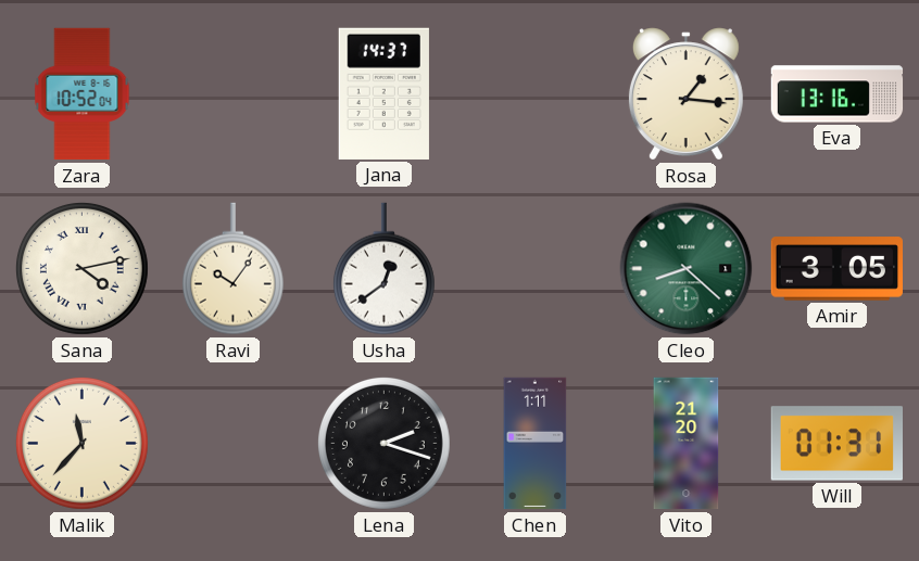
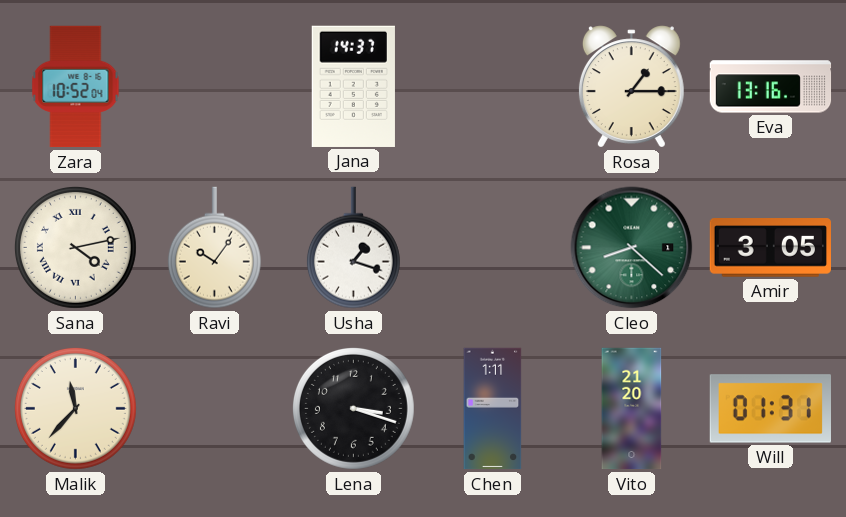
Rosa: 1:16 -> 1:15 (631, 87)
Usha: 12:39 -> 1:18 (353, 248)
Lena: 2:18 -> 3:18 (353, 408)
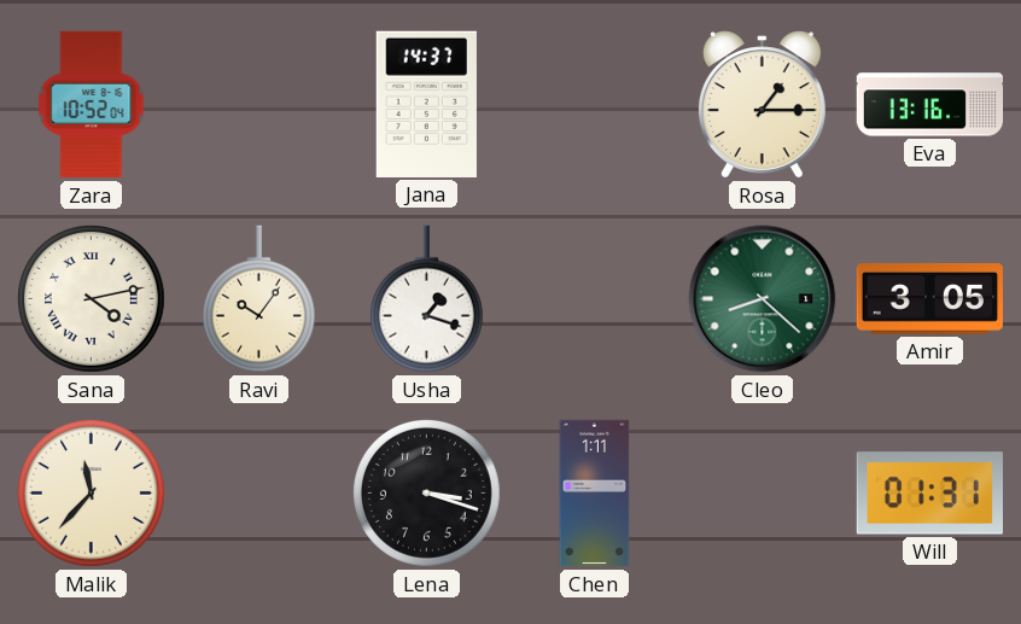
Vito: 21:20 -> none (632, 409)
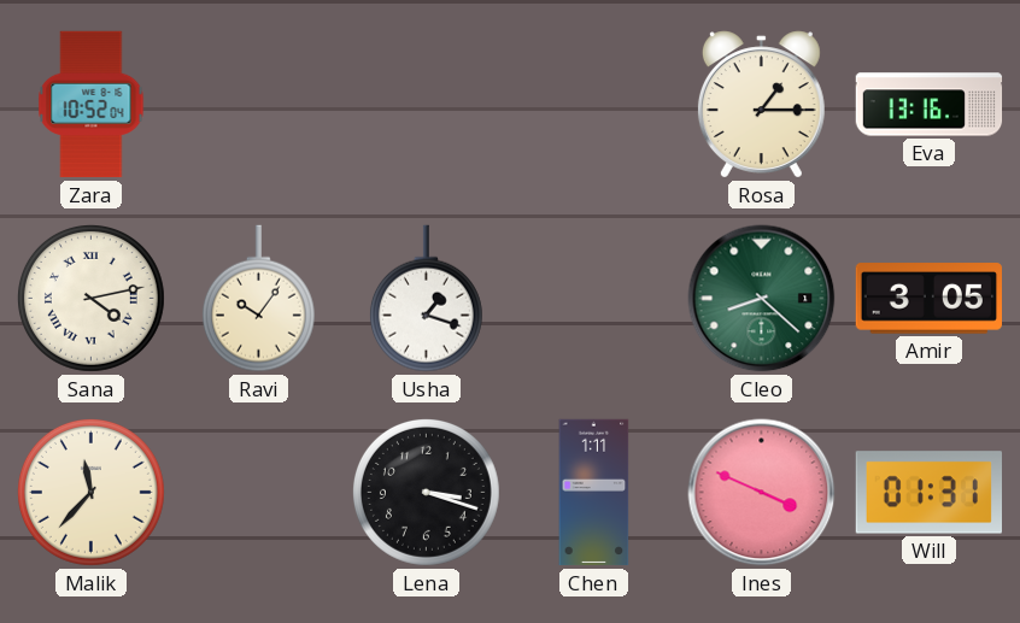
Jana: 14:37 -> none (426, 104)
Ines: none -> 3:49 (762, 493)
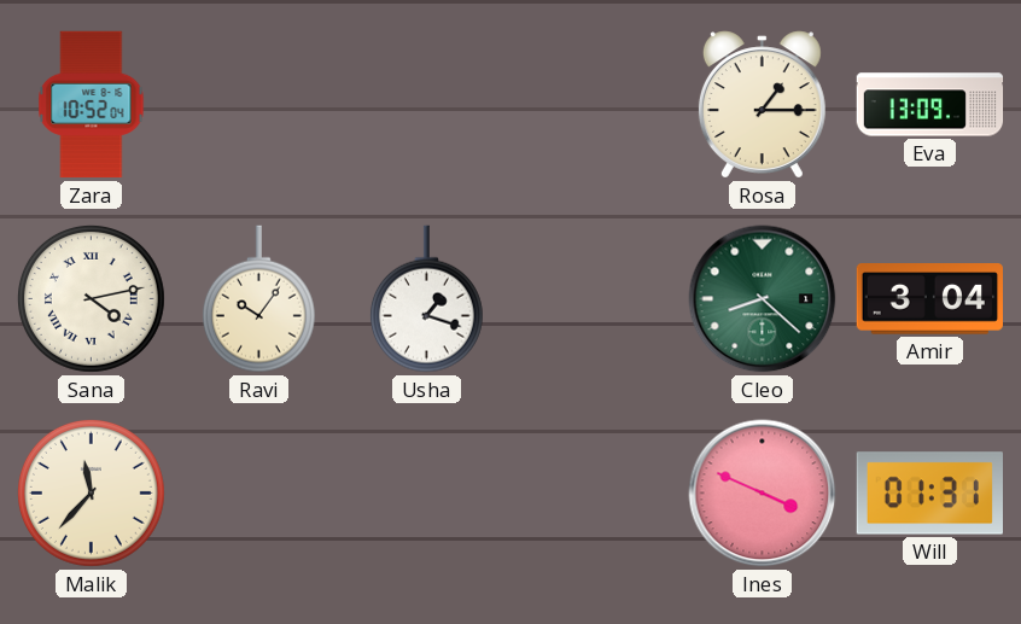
Eva: 13:16 -> 13:09 (930, 105)
Amir: 3:05 -> 3:04 (929, 299)
Lena: 3:18 -> none (426, 492)
Chen: 1:11 -> none (594, 493)
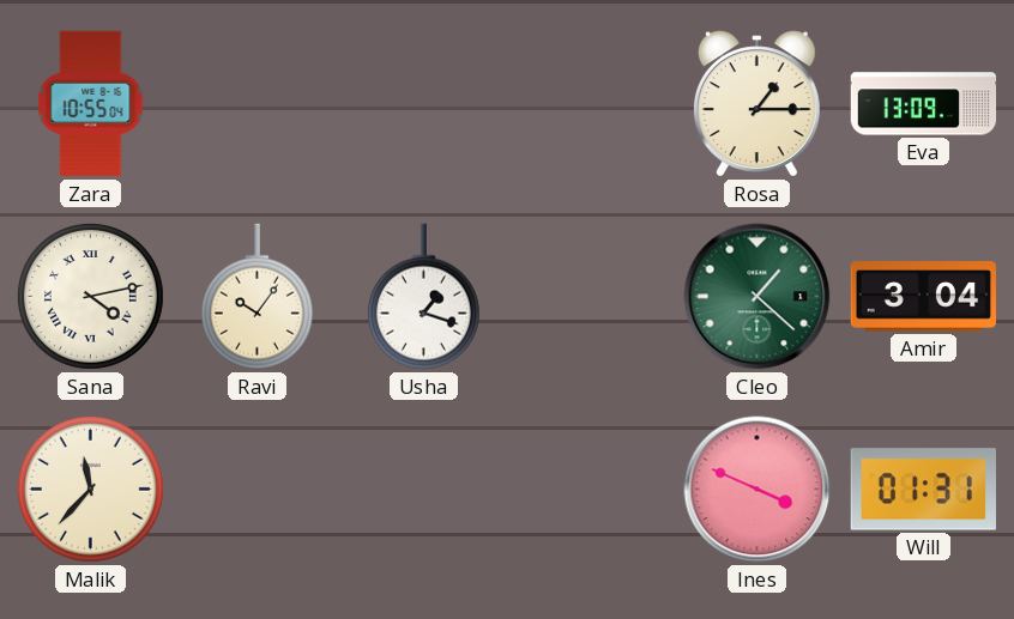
Zara: 10:52 -> 10:55 (91, 104)
Cleo: 8:22 -> 1:22 (758, 297)
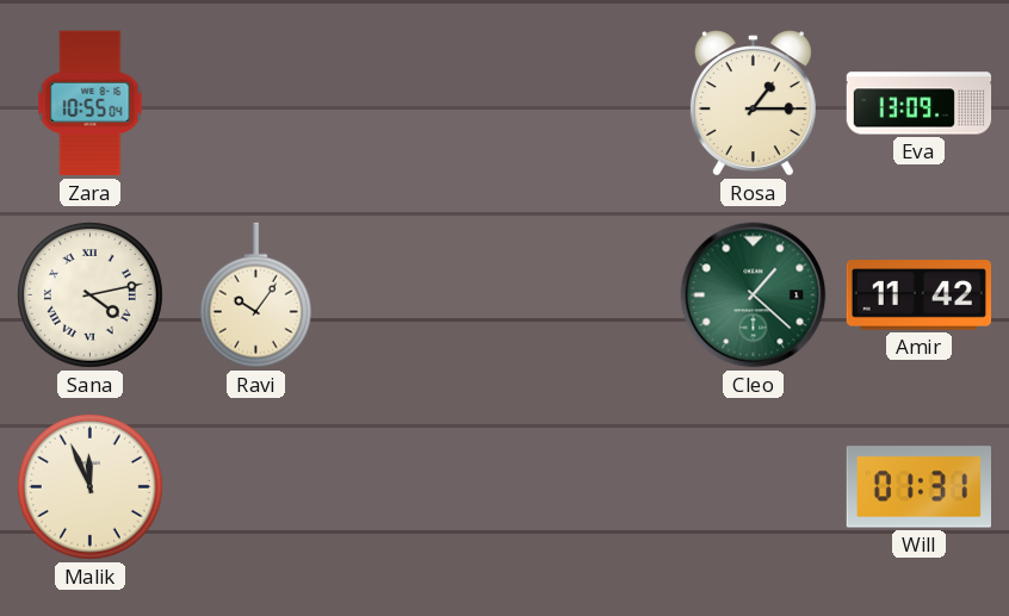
Usha: 1:18 -> none (423, 297)
Amir: 3:04 -> 11:42 (918, 295)
Malik: 11:37 -> 11:56 (89, 486)
Ines: 3:49 -> none (758, 490)
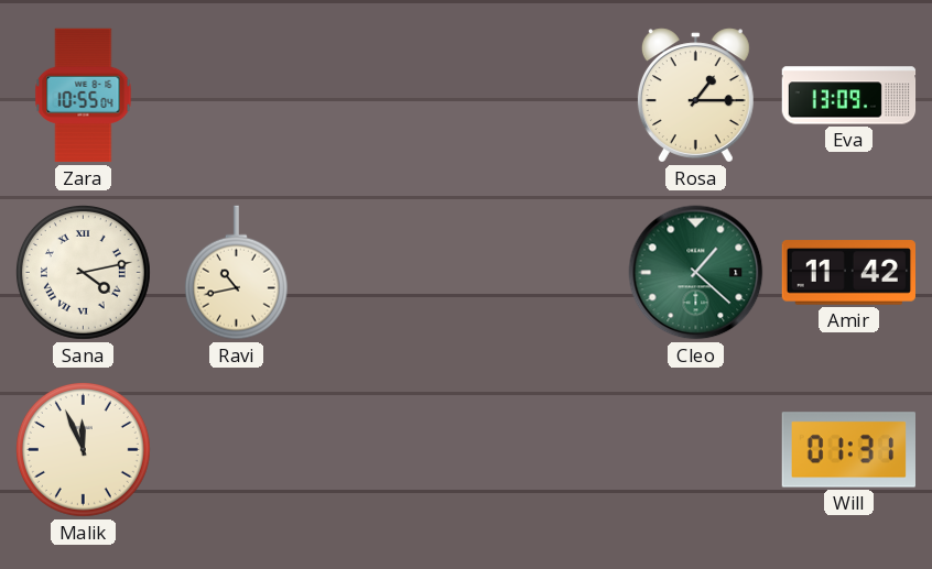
Ravi: 10:06 -> 10:43 (236, 273)
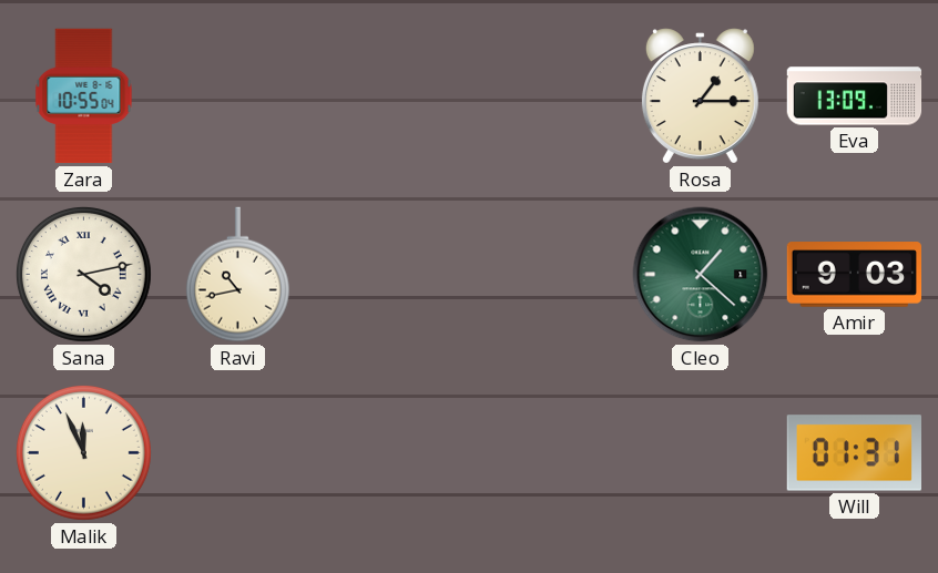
Amir: 11:42 -> 9:03 (854, 275)
